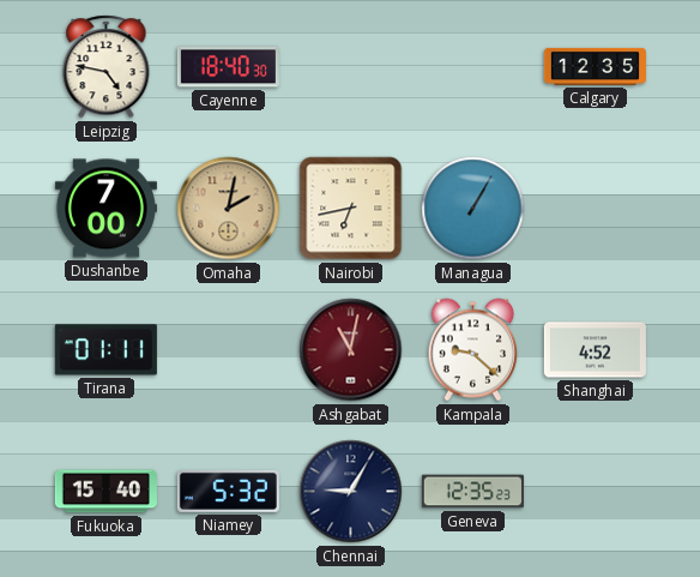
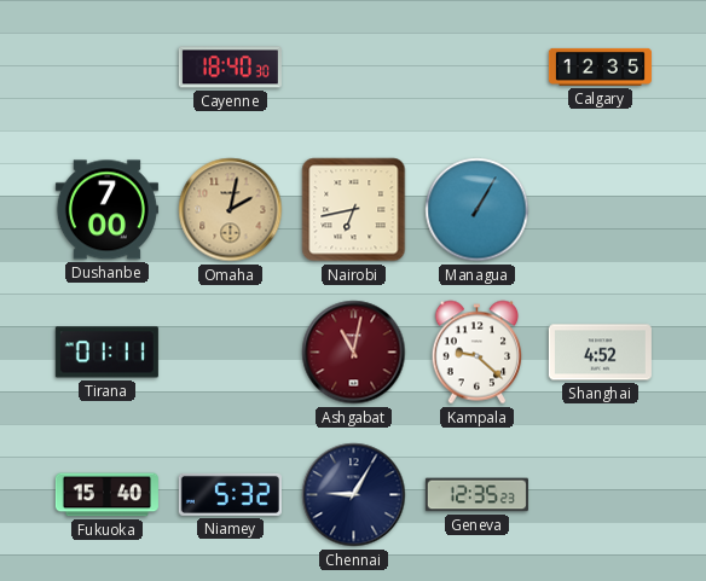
Leipzig: 4:47 -> none (107, 67)
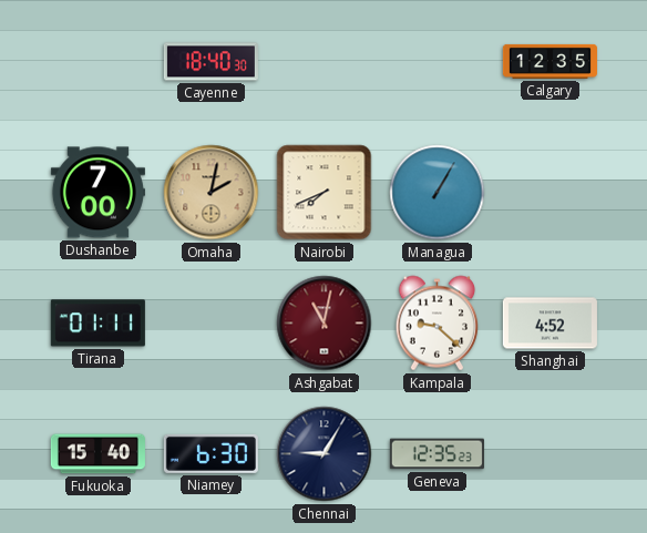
Nairobi: 6:43 -> 7:41 (325, 193)
Niamey: 5:32 -> 6:30 (210, 453)
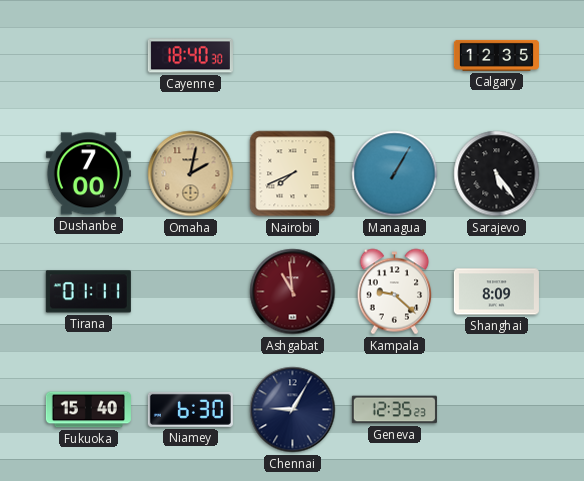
Sarajevo: none -> 5:24 (497, 174)
Ashgabat: 11:02 -> 10:59 (293, 292)
Shanghai: 4:52 -> 8:09 (496, 292)
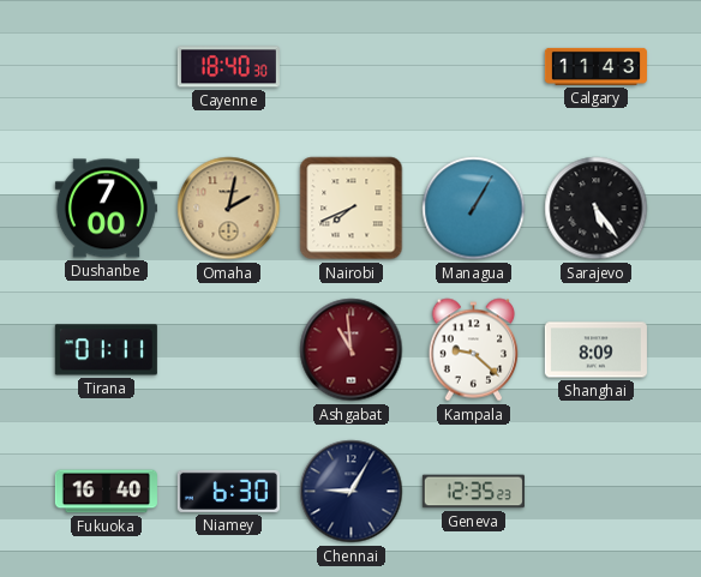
Calgary: 12:35 -> 11:43 (595, 66)
Fukuoka: 15:40 -> 16:40 (106, 492)
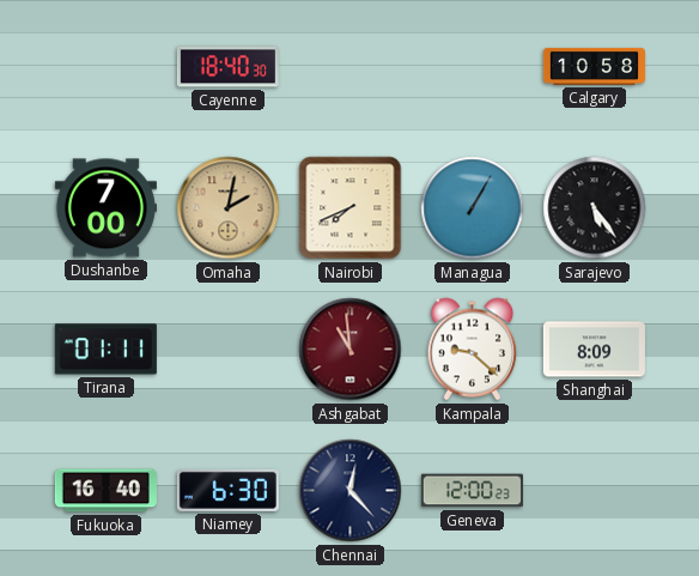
Calgary: 11:43 -> 10:58 (594, 66)
Chennai: 9:05 -> 12:23 (351, 491)
Geneva: 12:35 -> 12:00 (472, 491)
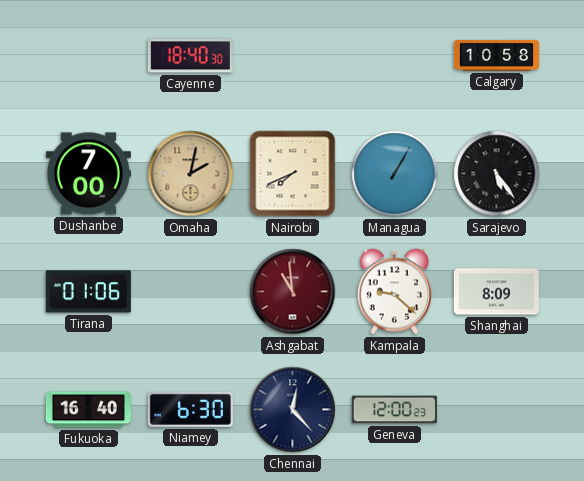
Tirana: 01:11 -> 01:06 (88, 292)
